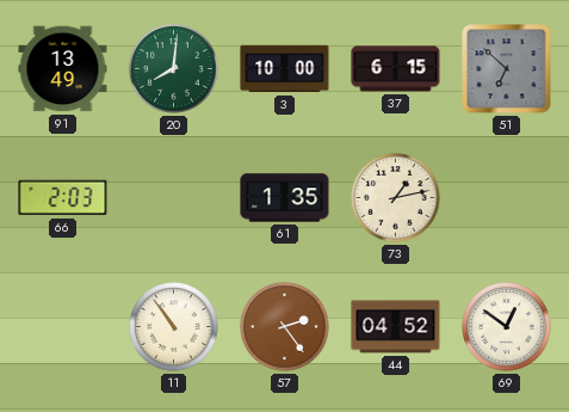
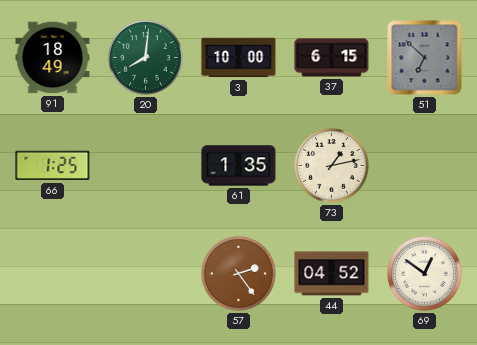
91: 13:49 -> 18:49 (53, 58)
66: 2:03 -> 1:25 (53, 166)
11: 10:54 -> none (174, 327)
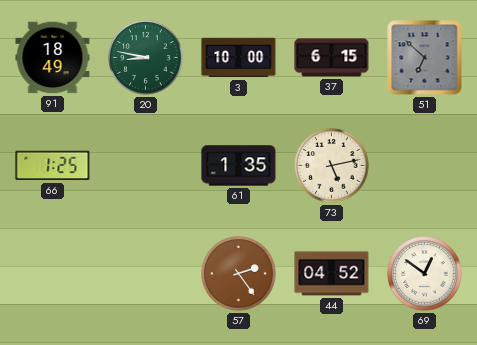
20: 8:01 -> 8:47 (146, 58)
73: 1:13 -> 5:13 (332, 166)
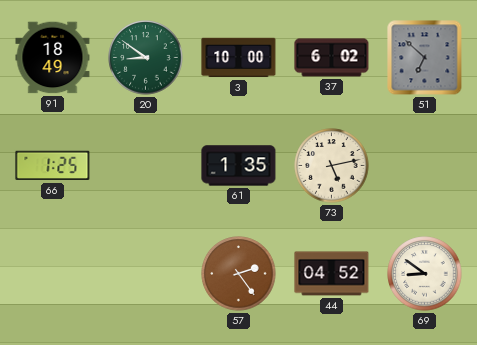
20: 8:47 -> 8:51 (146, 58)
37: 6:15 -> 6:02 (332, 58)
69: 12:51 -> 8:51 (425, 274)
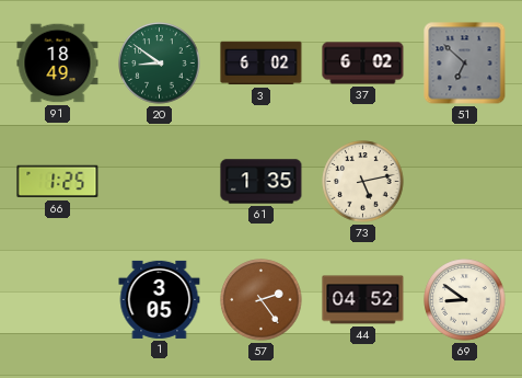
3: 10:00 -> 6:02 (262, 64)
1: none -> 3:05 (160, 299)
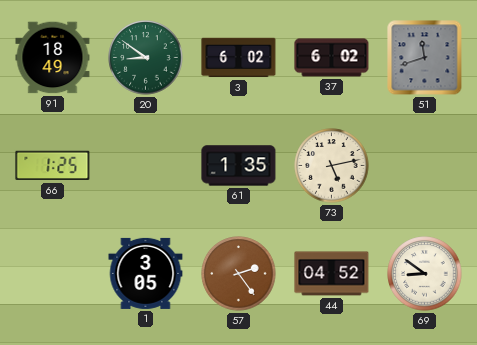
51: 6:52 -> 11:42 (425, 58)
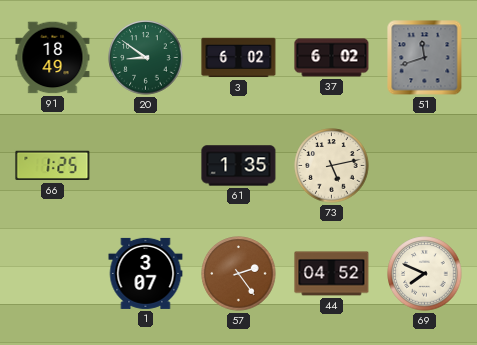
1: 3:05 -> 3:07 (146, 273)
69: 8:51 -> 7:49 (425, 274)
